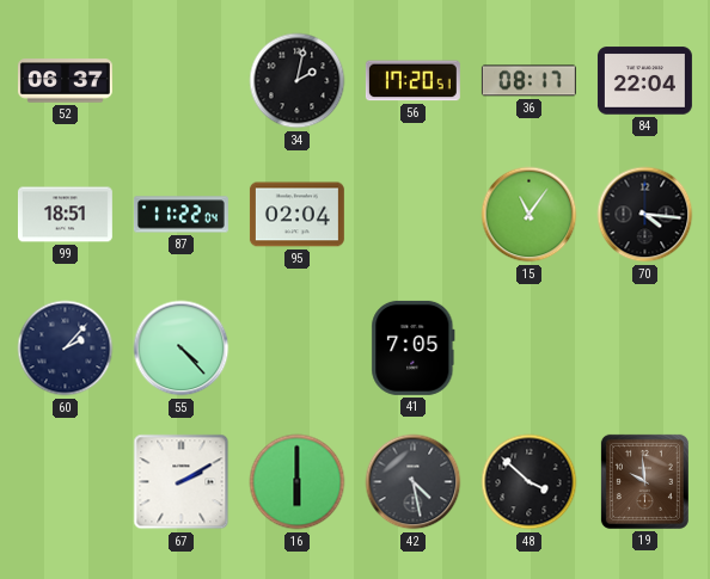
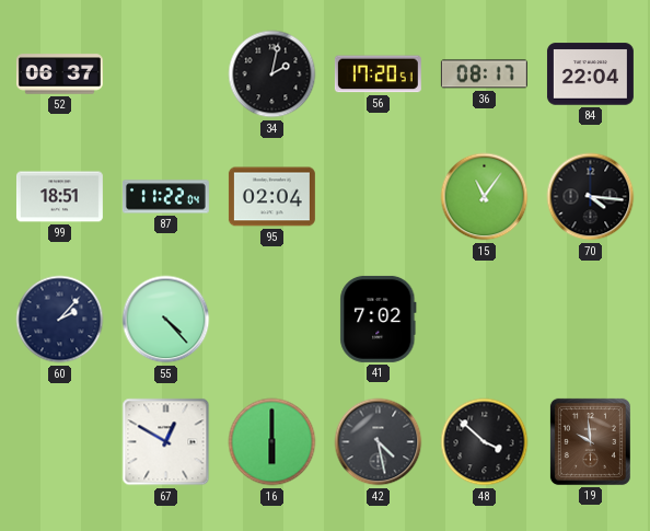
41: 7:05 -> 7:02 (379, 319)
67: 2:10 -> 12:50 (166, 442)
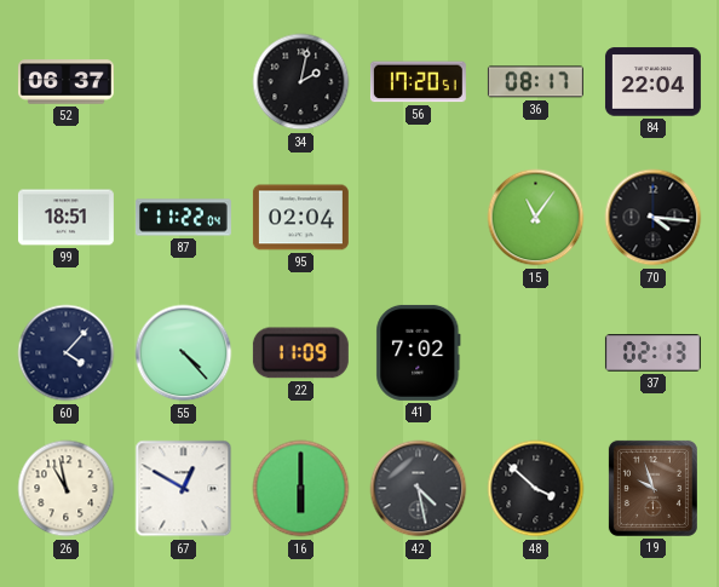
60: 2:07 -> 4:07 (67, 353)
22: none -> 11:09 (300, 353)
37: none -> 02:13 (652, 353)
26: none -> 10:58 (67, 489)
19: 9:59 -> 9:57 (652, 488)
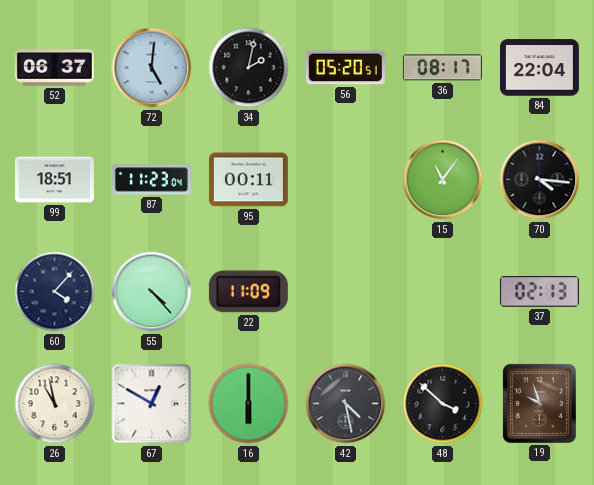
72: none -> 5:01 (152, 68)
56: 17:20 -> 05:20 (345, 68)
87: 11:22 -> 11:23 (151, 180)
95: 02:04 -> 00:11 (248, 180)
41: 7:02 -> none (419, 352)
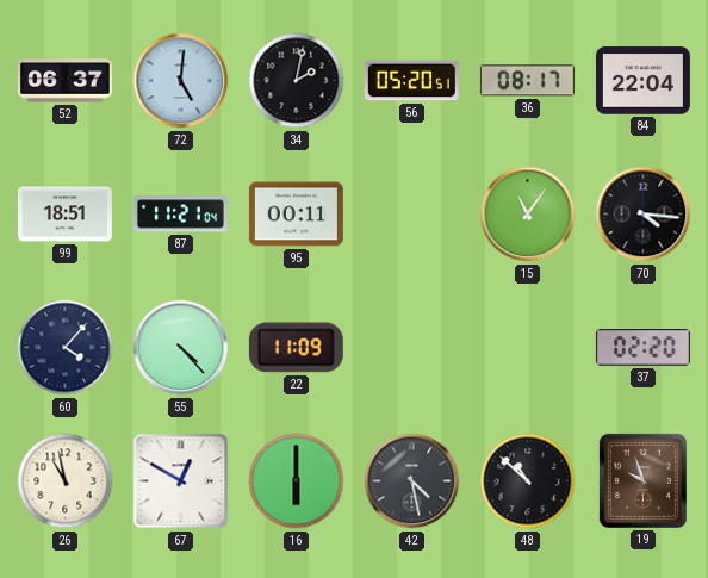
87: 11:23 -> 11:21 (180, 215)
37: 02:13 -> 02:20 (642, 348)
48: 3:52 -> 10:52 (528, 481)
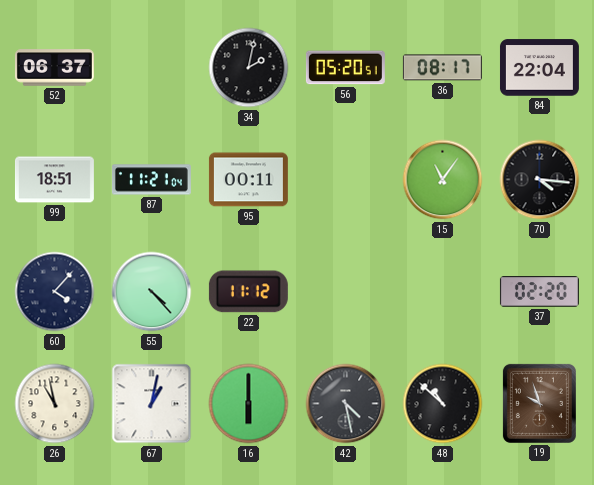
72: 5:01 -> none (181, 81)
22: 11:09 -> 11:12 (248, 292)
67: 12:50 -> 1:02 (152, 404)
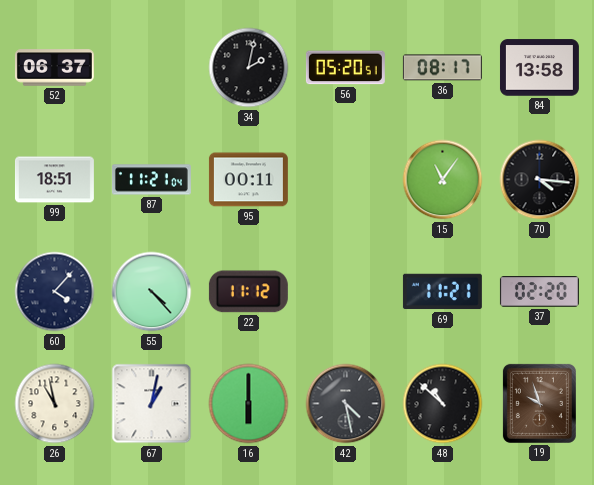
84: 22:04 -> 13:58 (539, 68)
69: none -> 11:21 (442, 292)
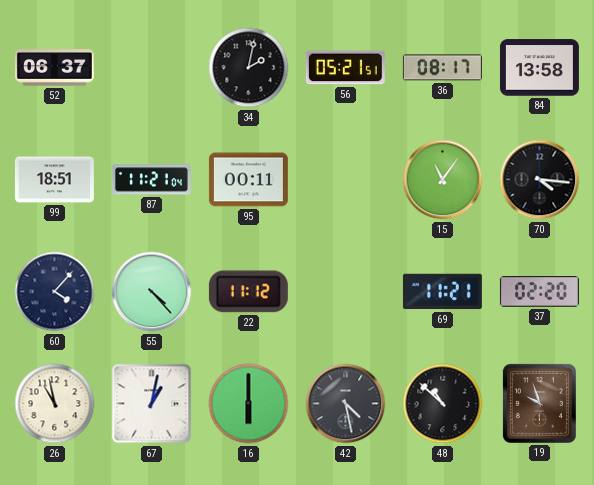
56: 05:20 -> 05:21 (345, 68)
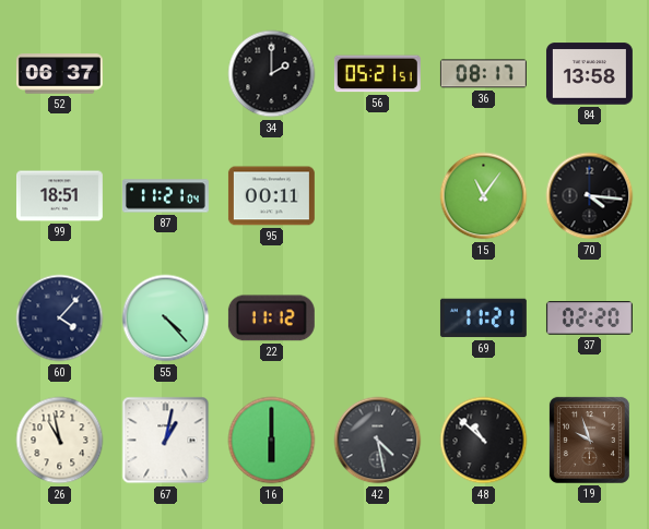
34: 2:02 -> 2:00 (272, 74)
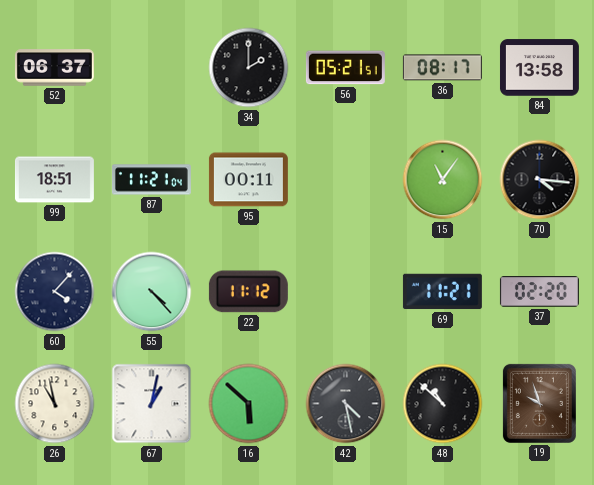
16: 6:00 -> 5:52 (249, 404)
